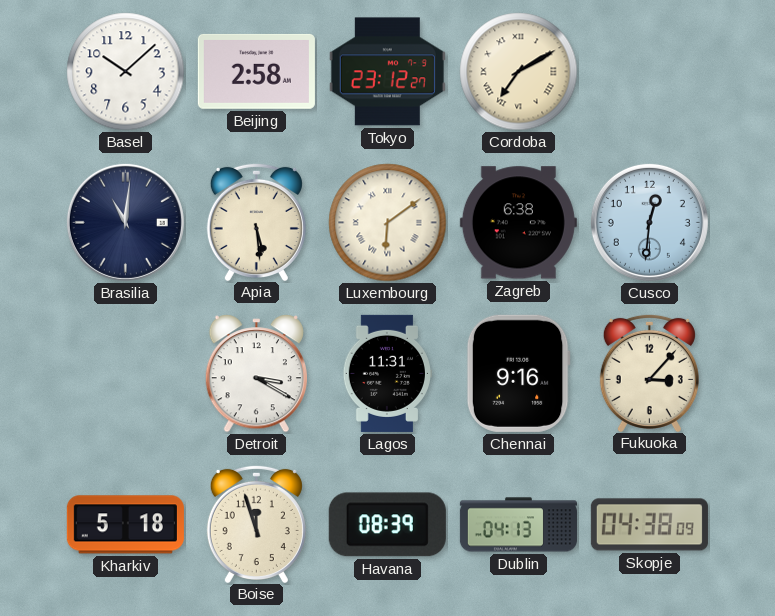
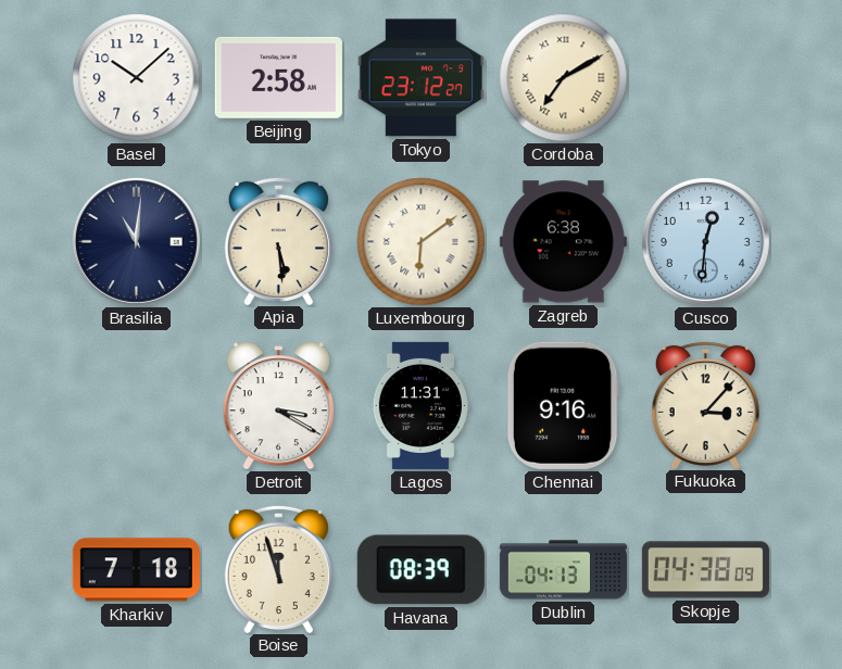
Kharkiv: 5:18 -> 7:18 (136, 570)
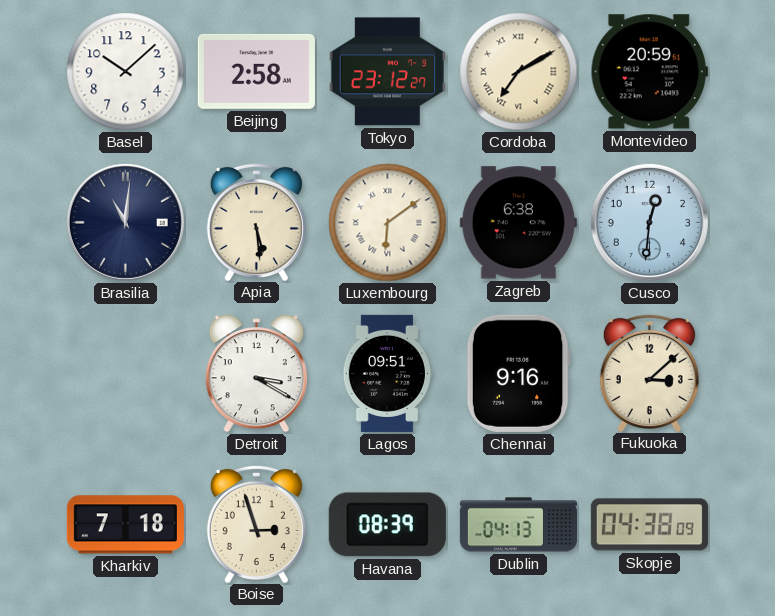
Montevideo: none -> 20:59 (649, 72)
Lagos: 11:31 -> 09:51 (387, 373)
Fukuoka: 3:07 -> 3:08 (649, 372)
Boise: 11:57 -> 2:57 (256, 523)
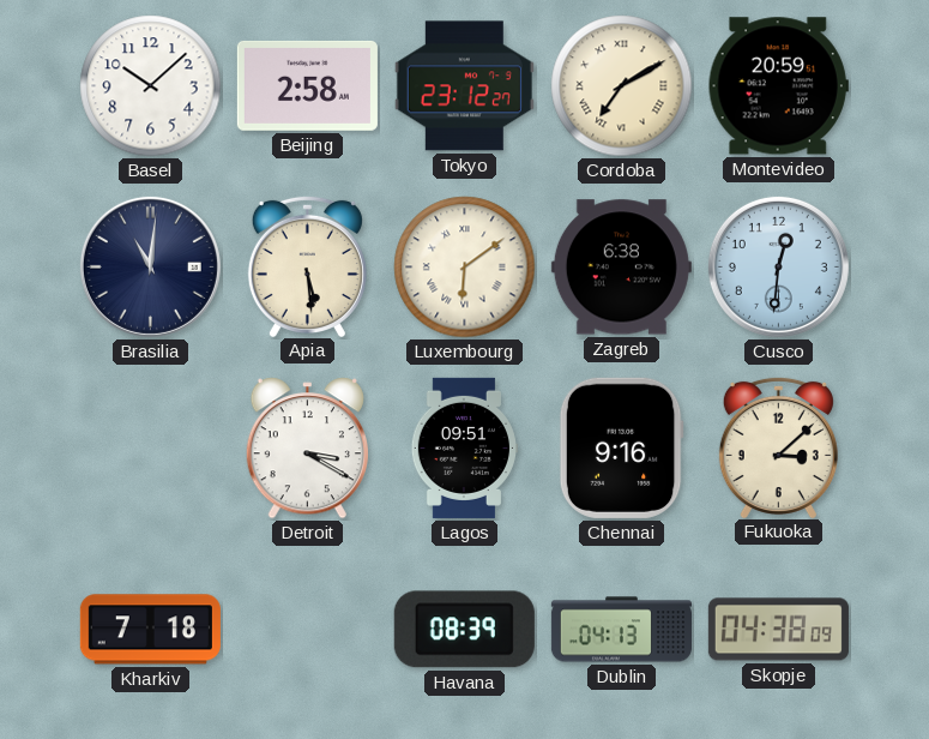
Boise: 2:57 -> none (256, 523)
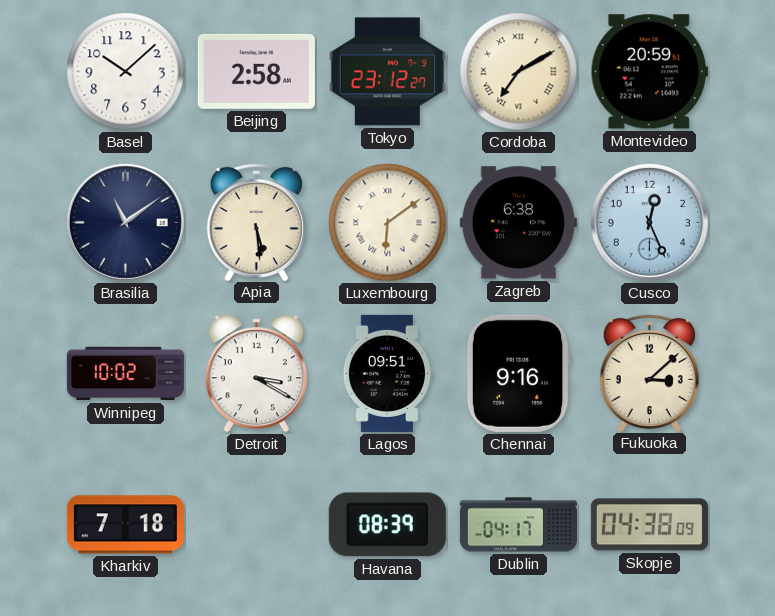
Brasilia: 11:01 -> 11:09 (125, 222)
Cusco: 12:31 -> 12:26 (649, 222)
Winnipeg: none -> 10:02 (125, 374)
Dublin: 04:13 -> 04:17 (518, 525)
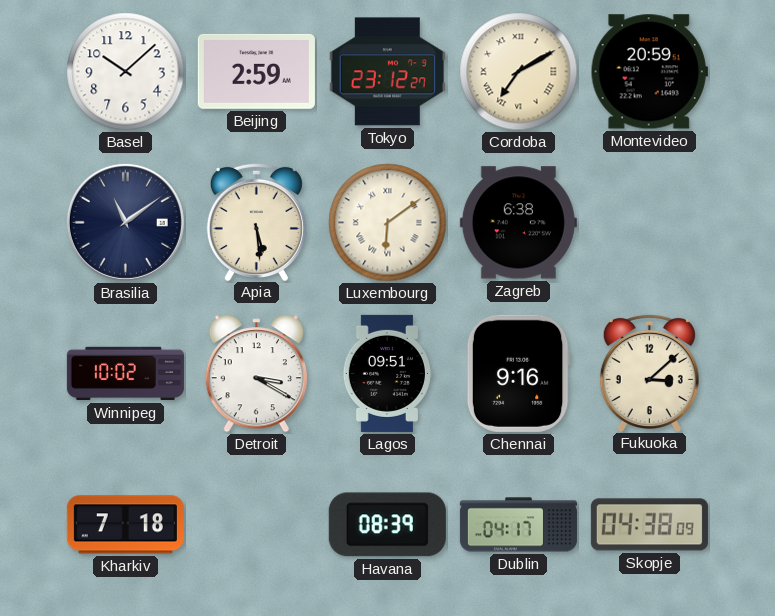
Beijing: 2:58 -> 2:59 (256, 71)
Cusco: 12:26 -> none (649, 222)
